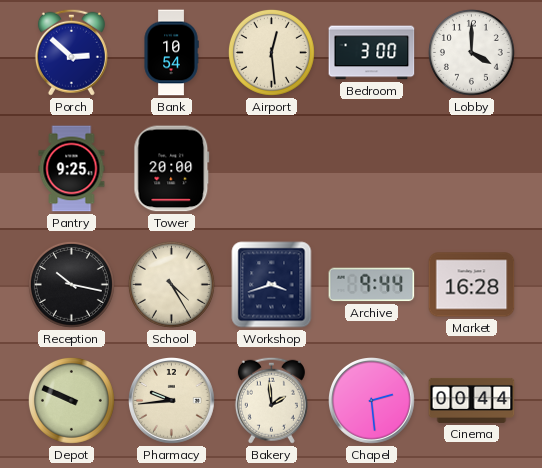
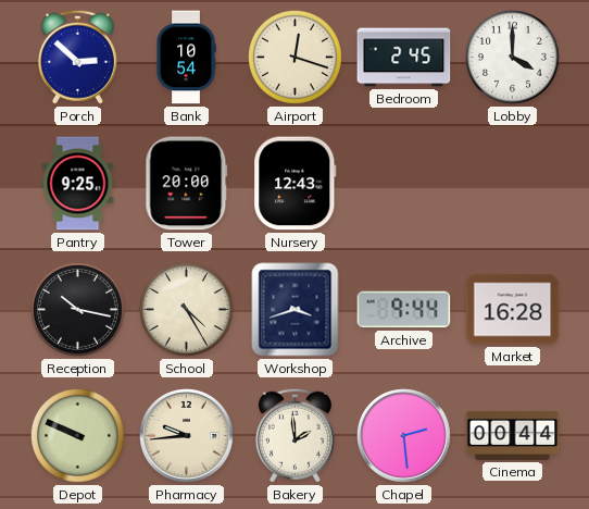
Airport: 12:29 -> 12:18 (294, 57)
Bedroom: 3:00 -> 2:45 (404, 58)
Nursery: none -> 12:43 (296, 184)
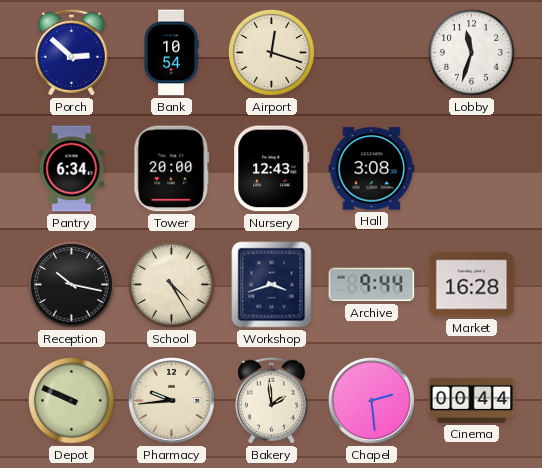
Bedroom: 2:45 -> none (404, 58)
Lobby: 4:00 -> 11:33 (471, 52)
Pantry: 9:25 -> 6:34 (72, 169)
Hall: none -> 3:08 (372, 169)
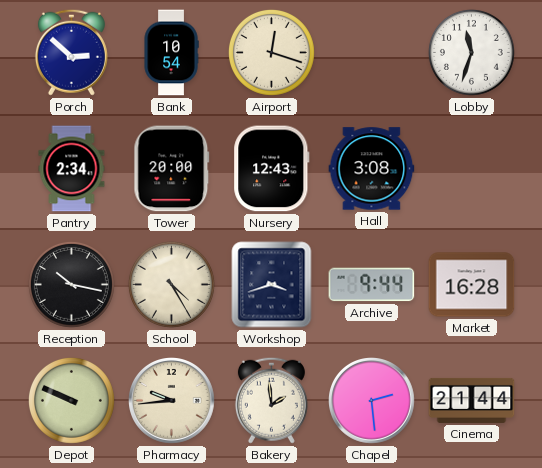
Pantry: 6:34 -> 2:34 (72, 169)
Cinema: 00:44 -> 21:44 (472, 400)
